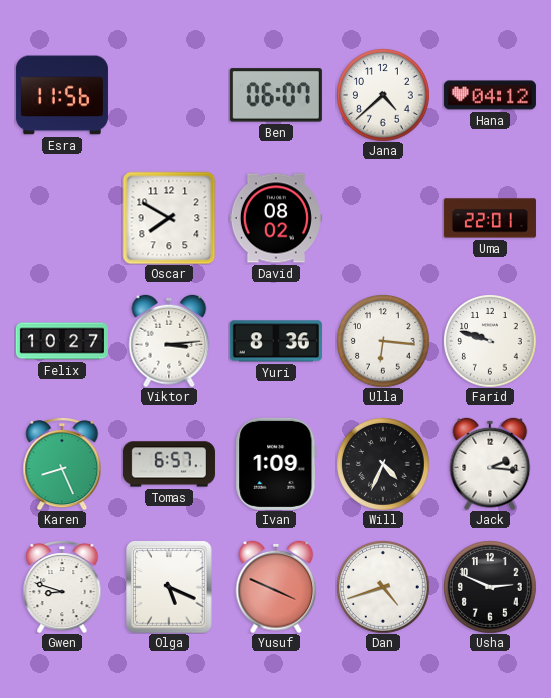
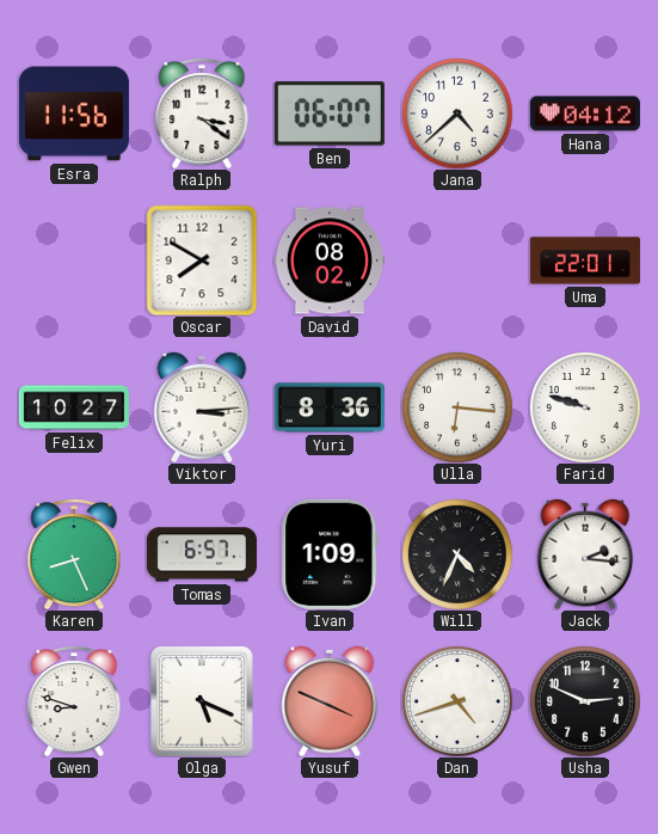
Ralph: none -> 3:21 (202, 114)
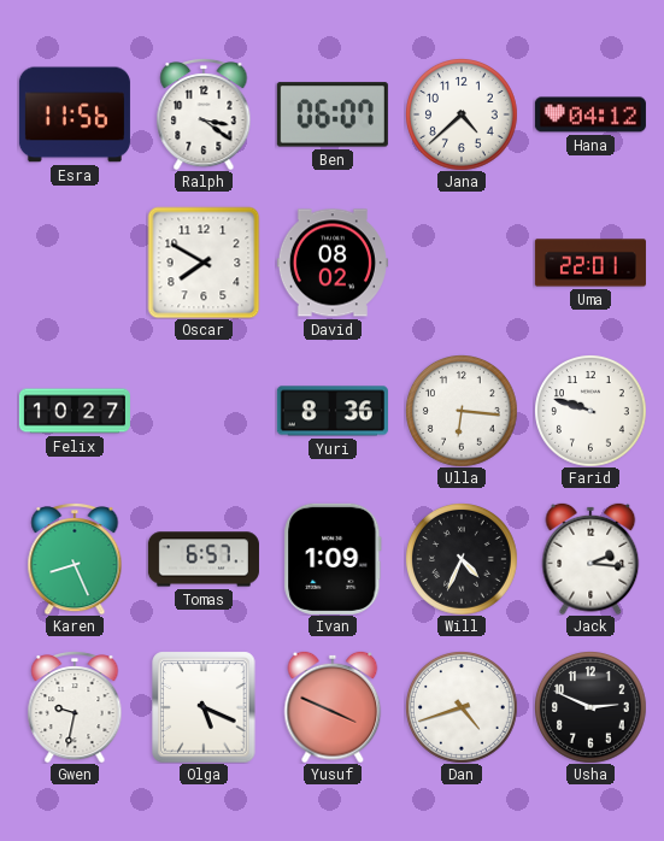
Viktor: 3:14 -> none (202, 407)
Gwen: 8:48 -> 9:32 (75, 707)
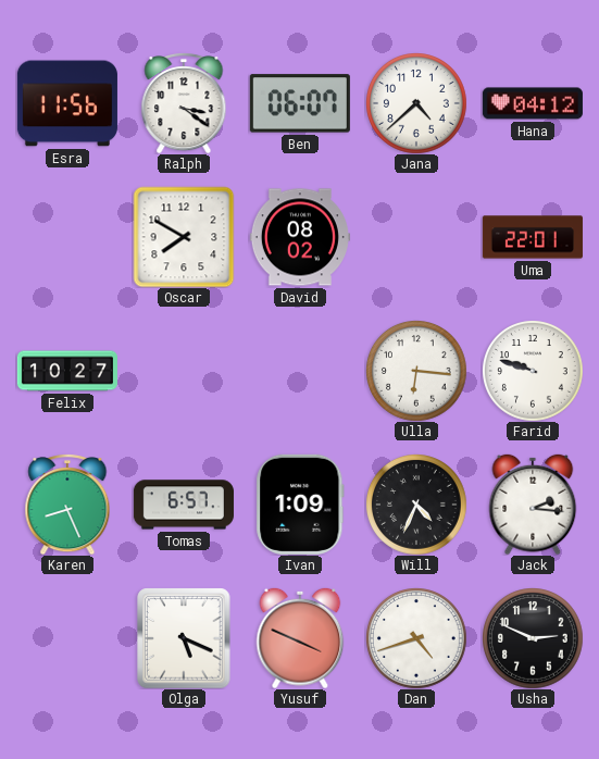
Yuri: 8:36 -> none (333, 411)
Gwen: 9:32 -> none (75, 707)
